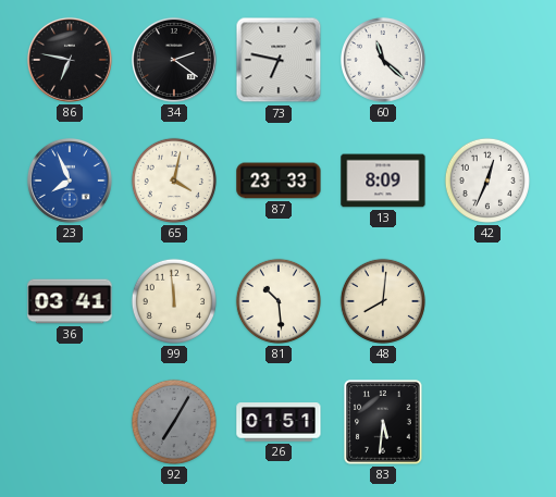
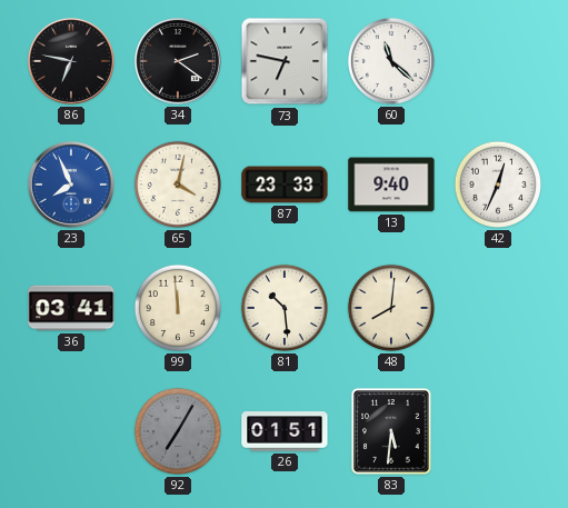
13: 8:09 -> 9:40 (391, 185)
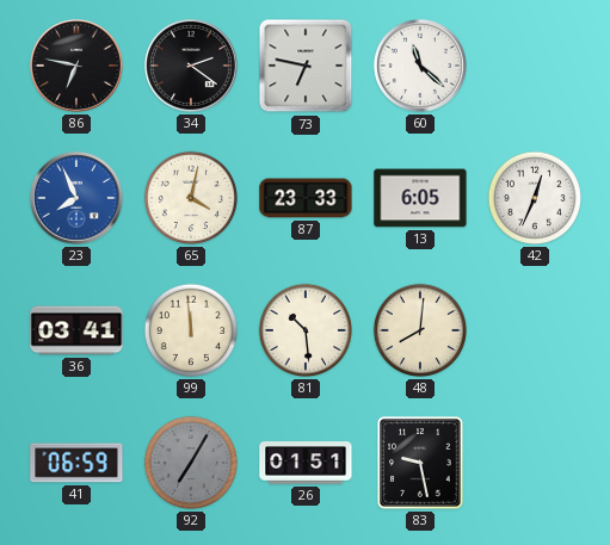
13: 9:40 -> 6:05 (420, 198)
41: none -> 06:59 (76, 463)
83: 5:31 -> 9:28 (420, 463)
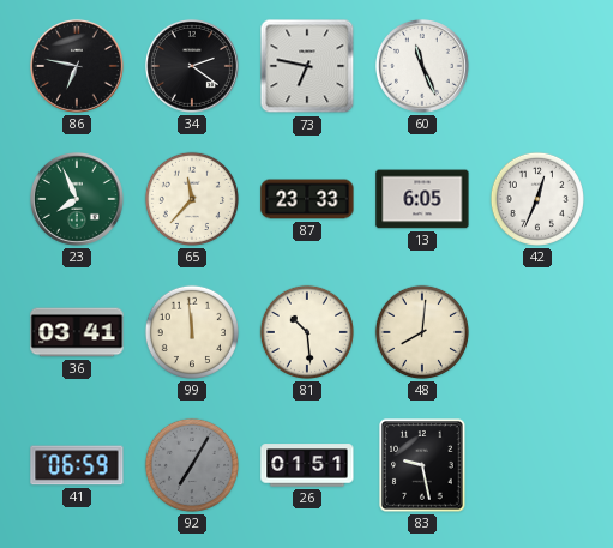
60: 11:22 -> 11:26 (422, 66)
23 dial: blue -> green (77, 199)
65: 4:02 -> 11:37 (192, 199)
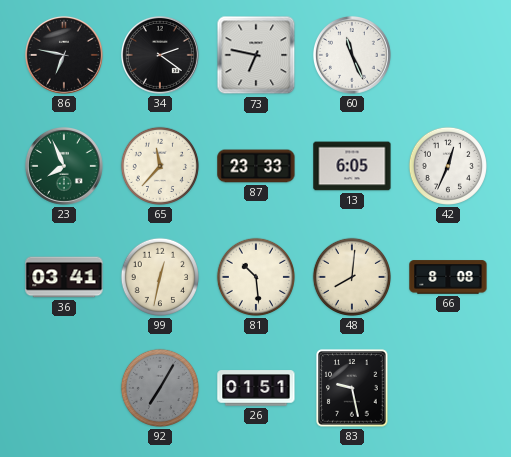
99: 11:59 -> 12:32 (160, 277)
66: none -> 8:08 (448, 277)
41: 06:59 -> none (77, 465)
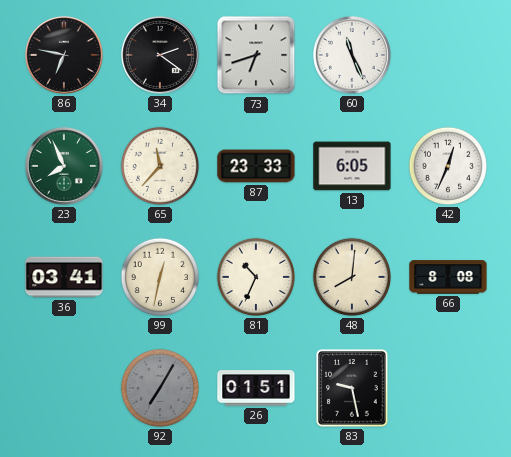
73: 6:47 -> 6:42 (256, 55)
81: 10:29 -> 10:34 (256, 277)
